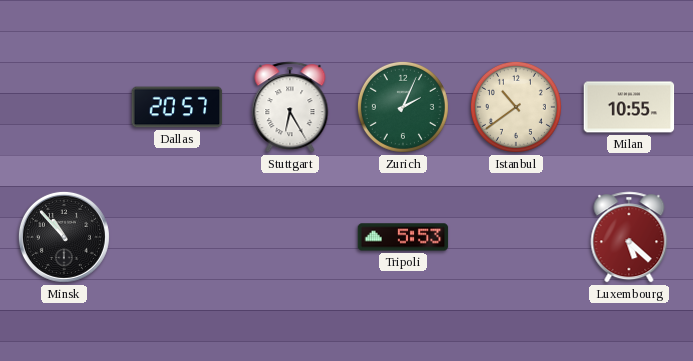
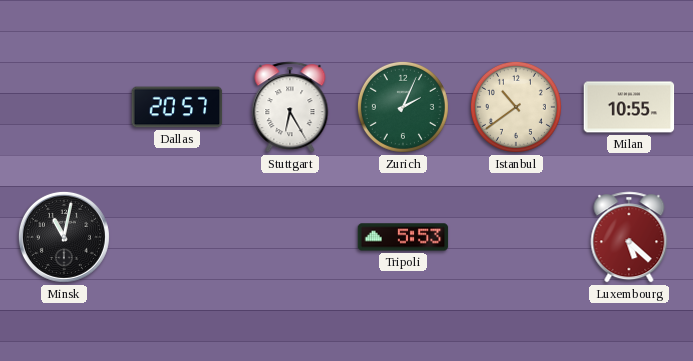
Minsk: 10:53 -> 11:02 (64, 237)
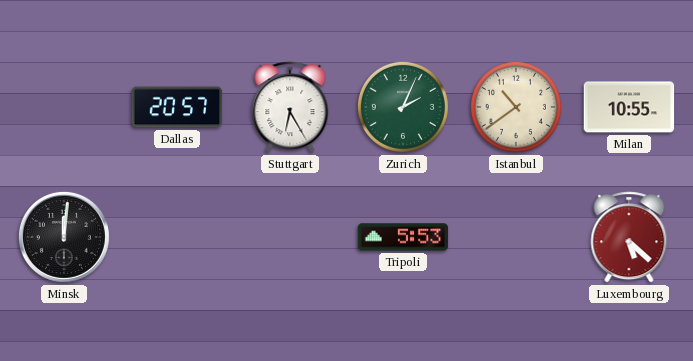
Minsk: 11:02 -> 12:01 (64, 237)
